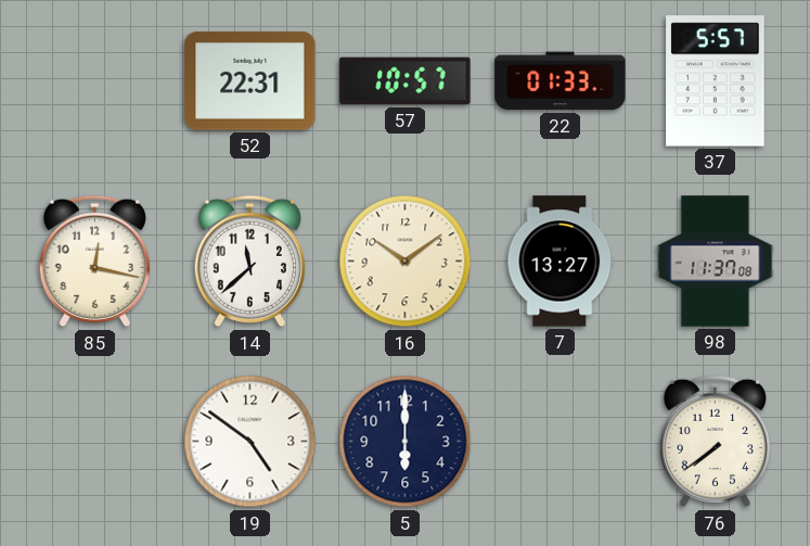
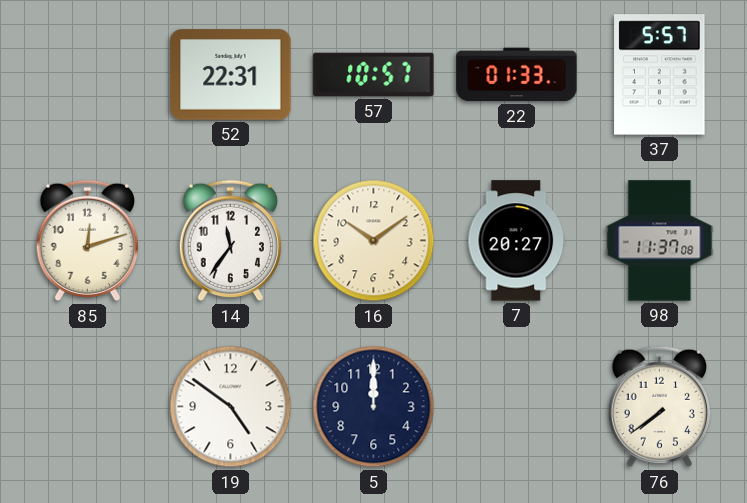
85: 12:17 -> 12:12 (87, 241)
14: 11:38 -> 11:36 (230, 241)
7: 13:27 -> 20:27 (517, 241)
5: 6:00 -> 12:00 (374, 407)
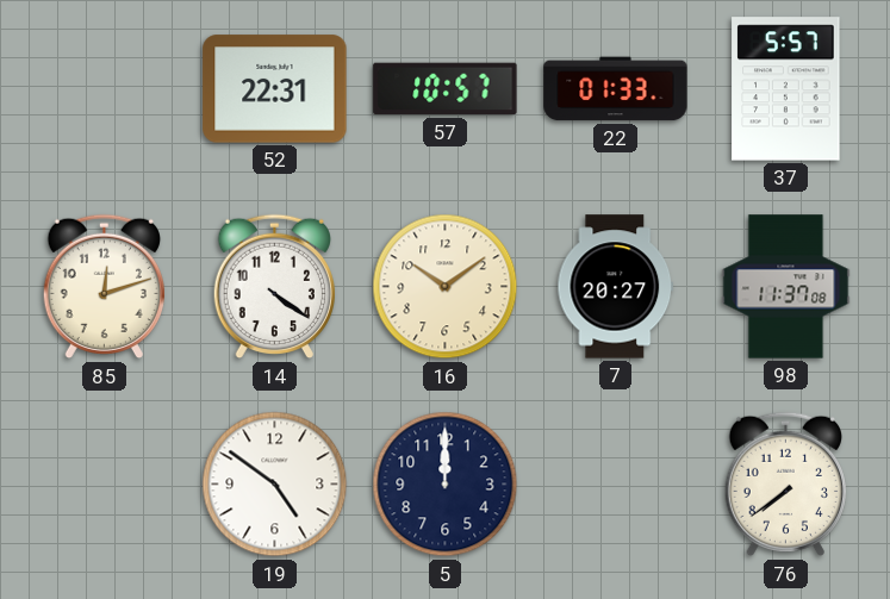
14: 11:36 -> 4:21 (274, 287)
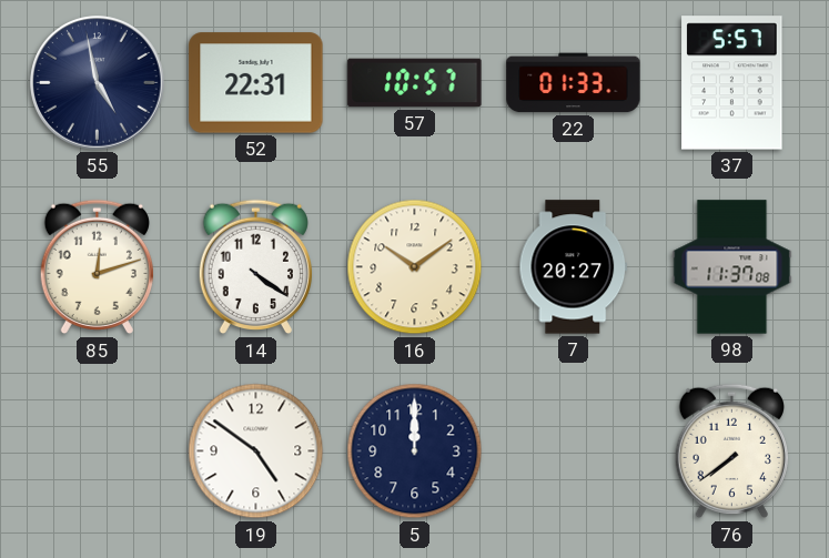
55: none -> 4:58 (98, 83)
